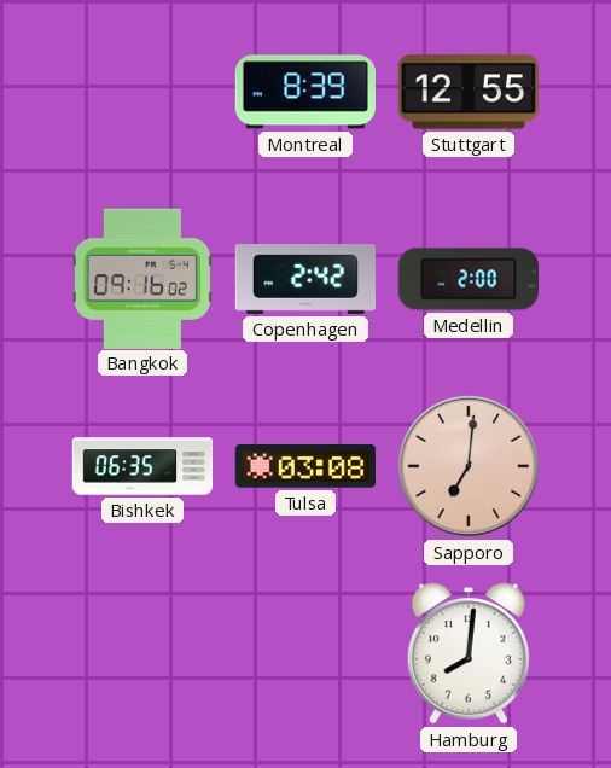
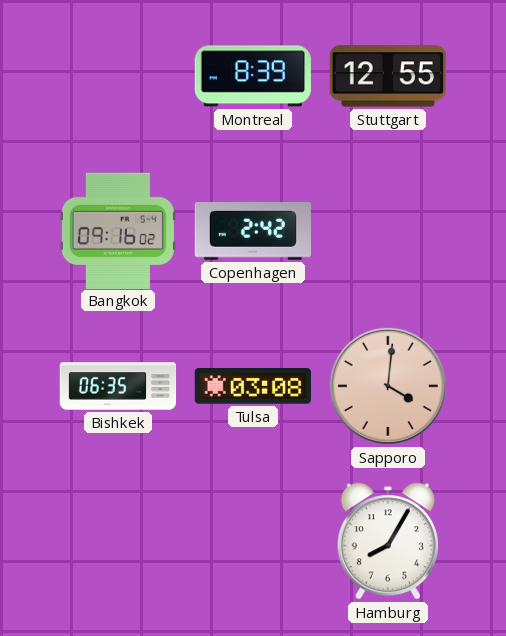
Medellin: 2:00 -> none (467, 279)
Sapporo: 7:01 -> 4:01 (388, 386)
Hamburg: 8:01 -> 8:05 (388, 541)
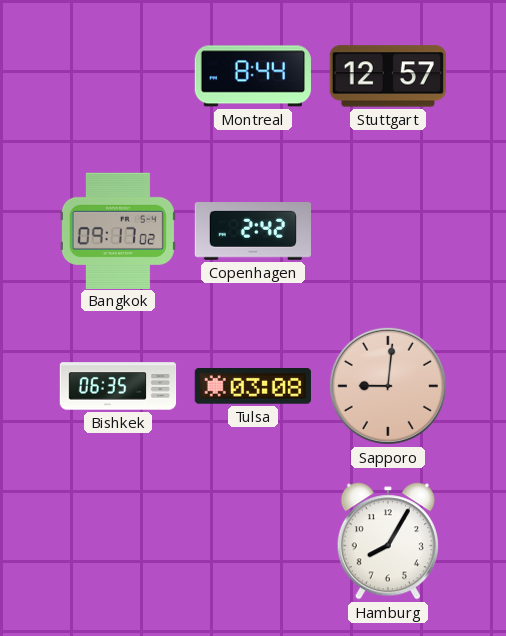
Montreal: 8:39 -> 8:44 (253, 76)
Stuttgart: 12:55 -> 12:57 (387, 76)
Bangkok: 09:16 -> 09:17 (118, 230)
Sapporo: 4:01 -> 9:01 (388, 386)
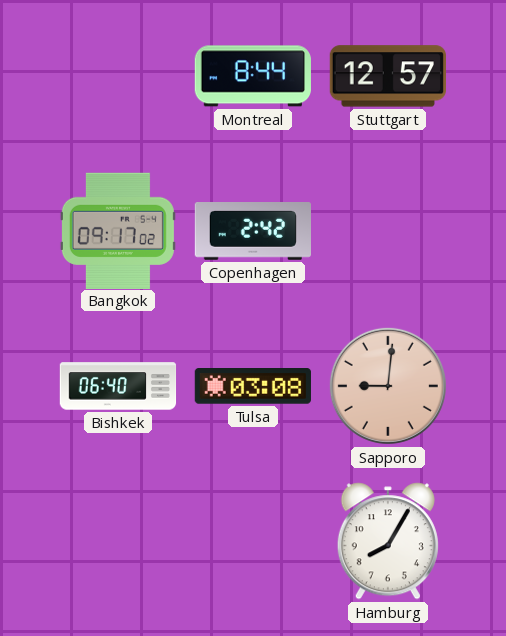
Bishkek: 06:35 -> 06:40 (118, 386)
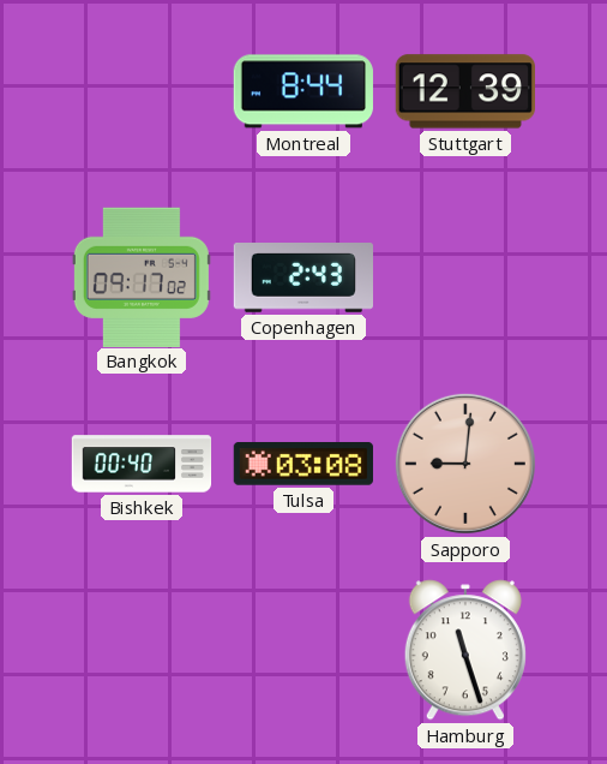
Stuttgart: 12:57 -> 12:39 (464, 91)
Copenhagen: 2:42 -> 2:43 (302, 279)
Bishkek: 06:40 -> 00:40 (142, 464)
Hamburg: 8:05 -> 11:27 (465, 650)
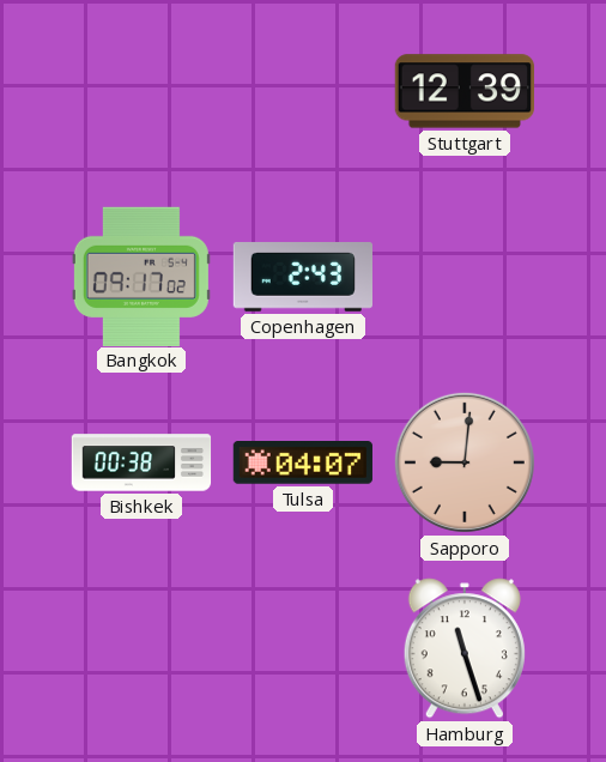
Montreal: 8:44 -> none (303, 91)
Bishkek: 00:40 -> 00:38 (141, 462)
Tulsa: 03:08 -> 04:07 (302, 462)
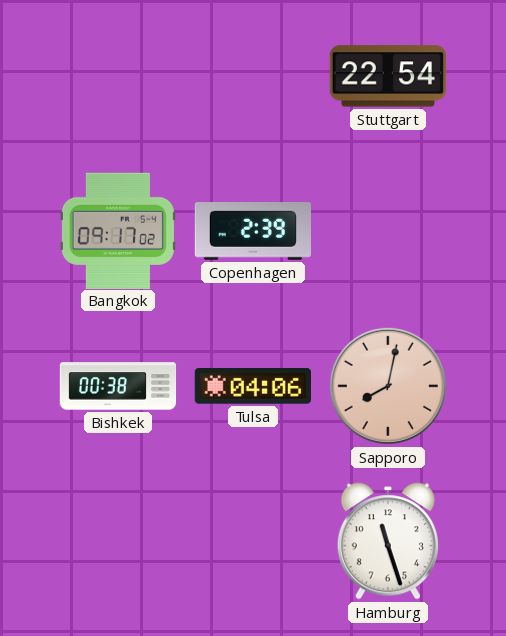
Stuttgart: 12:39 -> 22:54 (387, 76)
Copenhagen: 2:43 -> 2:39 (252, 232)
Tulsa: 04:07 -> 04:06 (252, 386)
Sapporo: 9:01 -> 8:02 (388, 386)
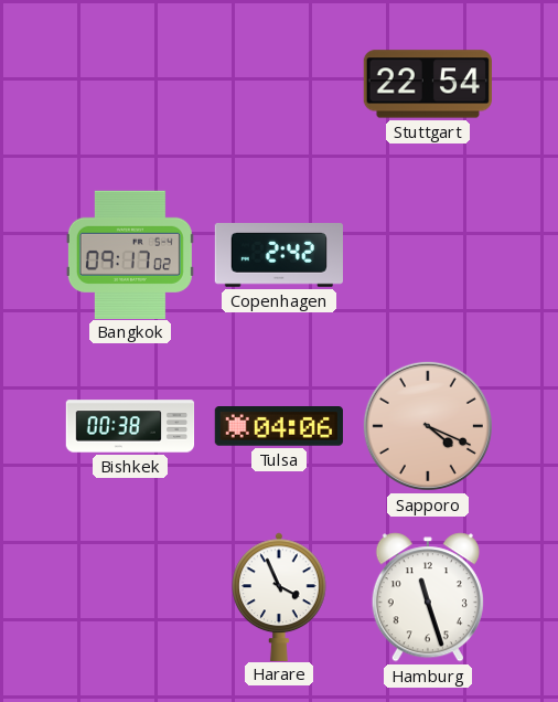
Copenhagen: 2:39 -> 2:42 (278, 256)
Sapporo: 8:02 -> 4:19 (428, 426)
Harare: none -> 3:56 (279, 596)
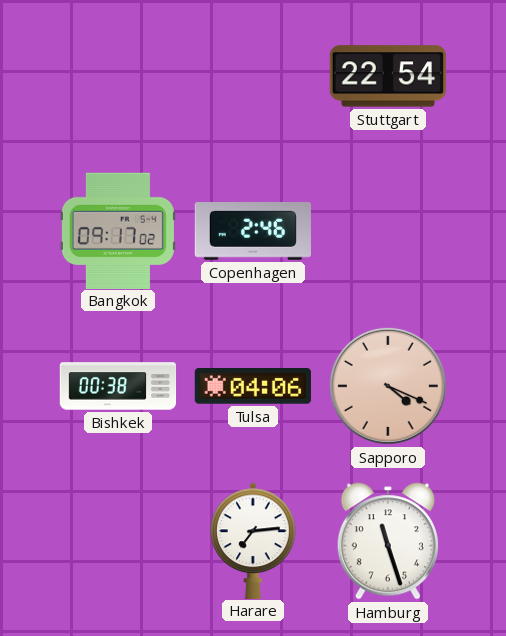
Copenhagen: 2:42 -> 2:46 (252, 232)
Harare: 3:56 -> 7:14 (253, 540)
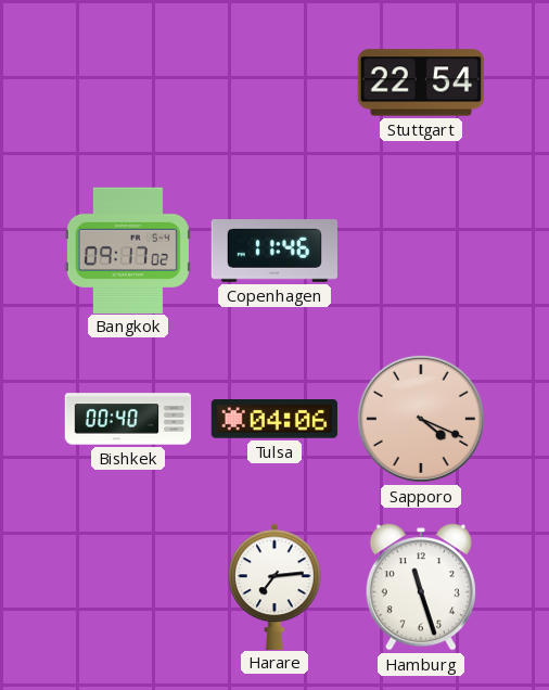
Copenhagen: 2:46 -> 11:46 (273, 252)
Bishkek: 00:38 -> 00:40 (128, 419)
